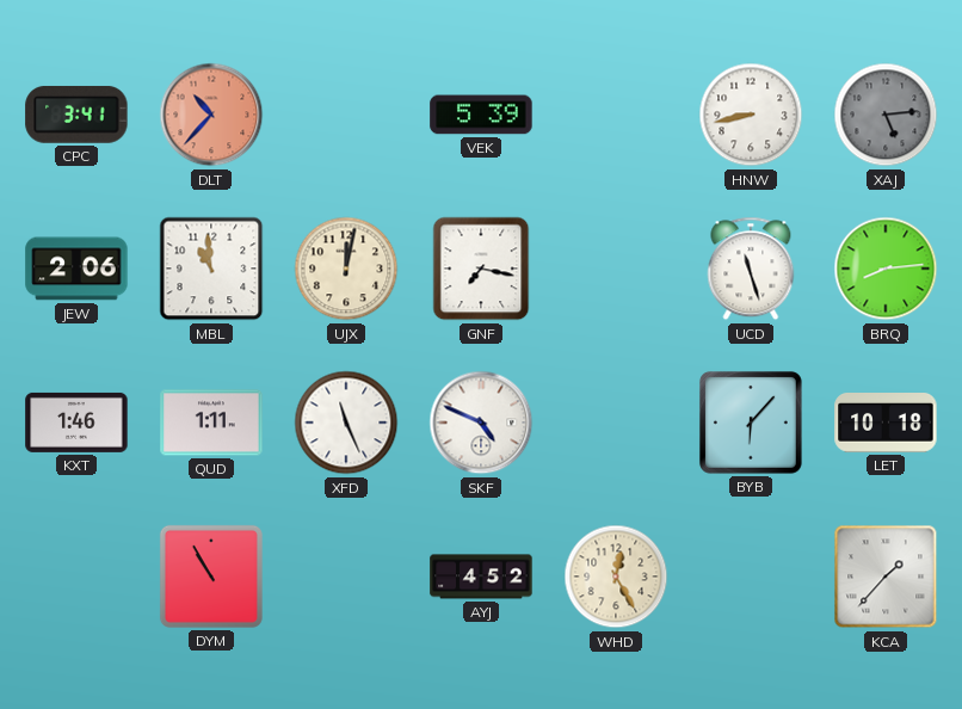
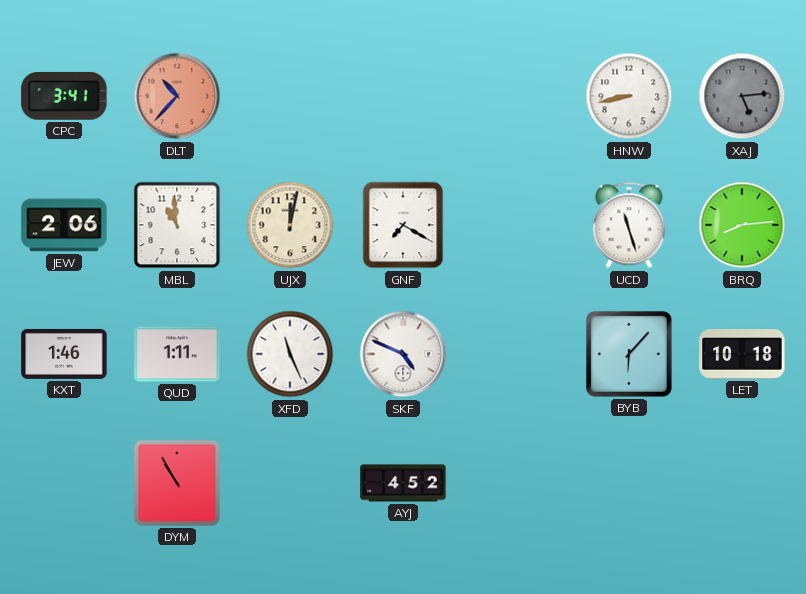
VEK: 5:39 -> none (481, 115)
GNF: 7:17 -> 7:20 (403, 225)
WHD: 12:25 -> none (616, 577)
KCA: 1:37 -> none (886, 577)
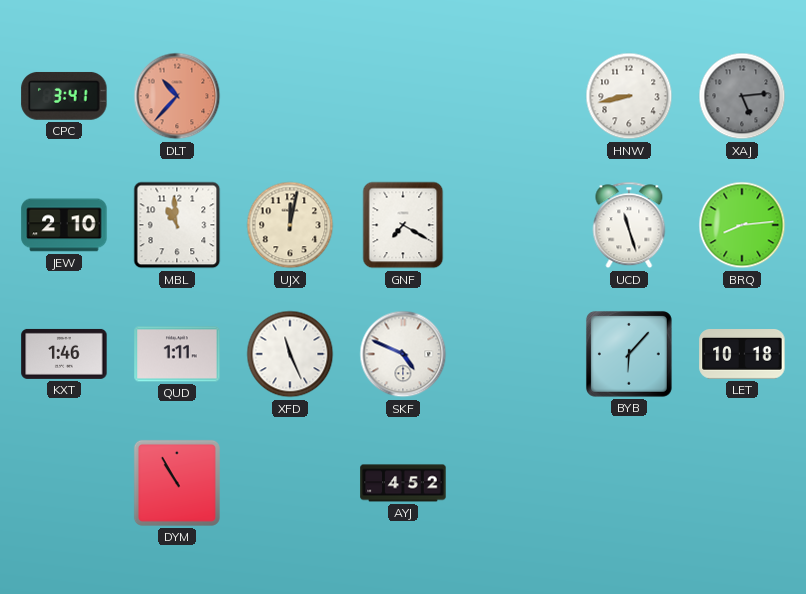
JEW: 2:06 -> 2:10 (64, 225)
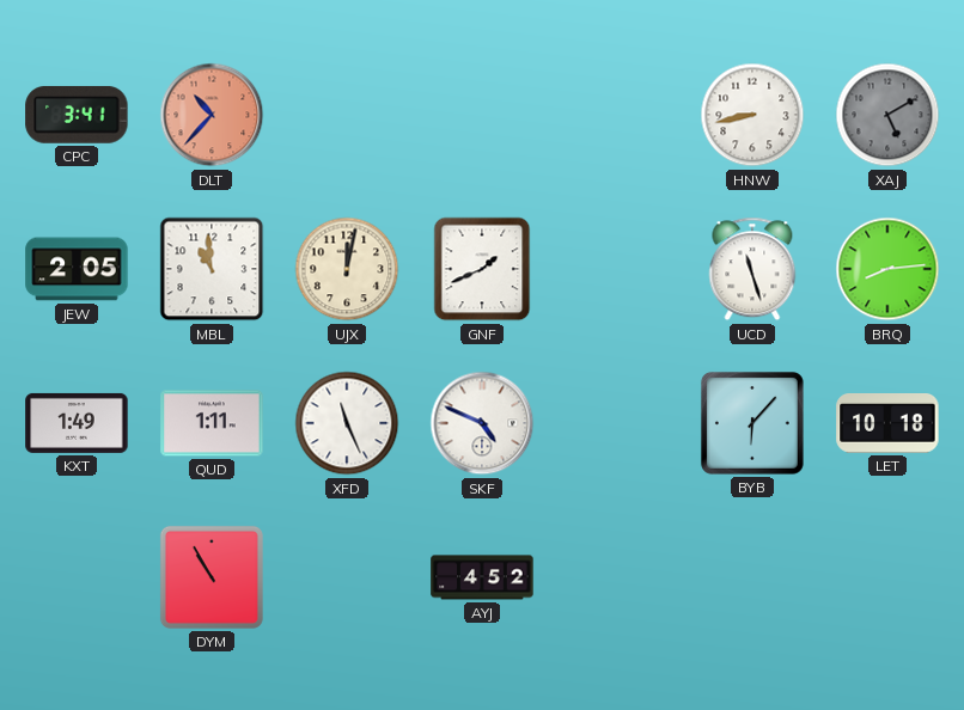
XAJ: 5:14 -> 5:10 (887, 115)
JEW: 2:10 -> 2:05 (77, 269)
GNF: 7:20 -> 1:41 (482, 269)
KXT: 1:46 -> 1:49 (77, 423)
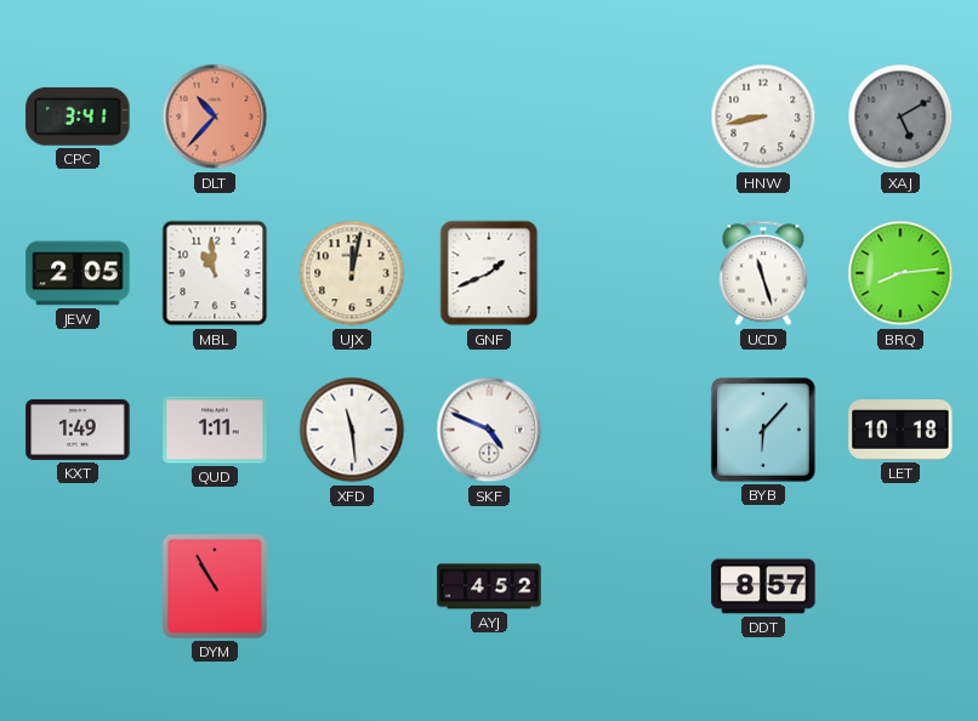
XFD: 11:26 -> 11:29 (352, 430)
DDT: none -> 8:57 (763, 586)
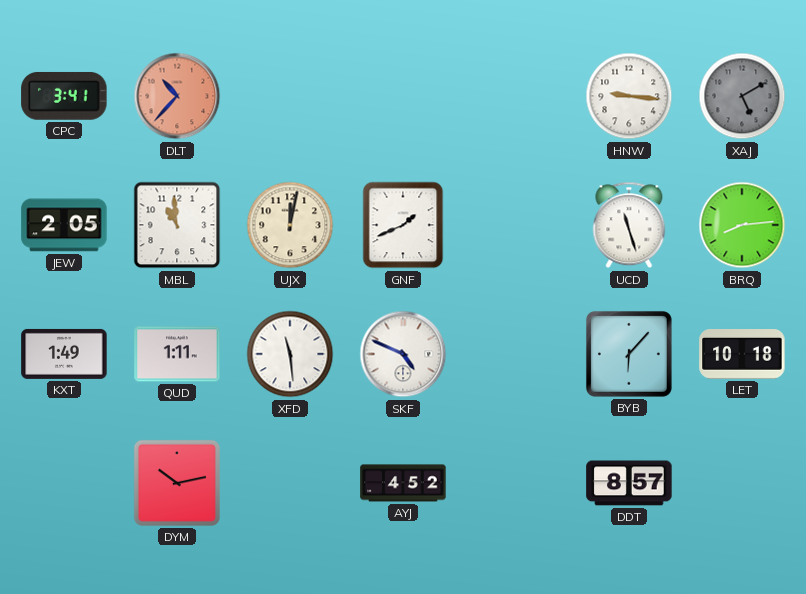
HNW: 8:43 -> 9:16 (629, 96)
DYM: 10:55 -> 10:13 (177, 483)
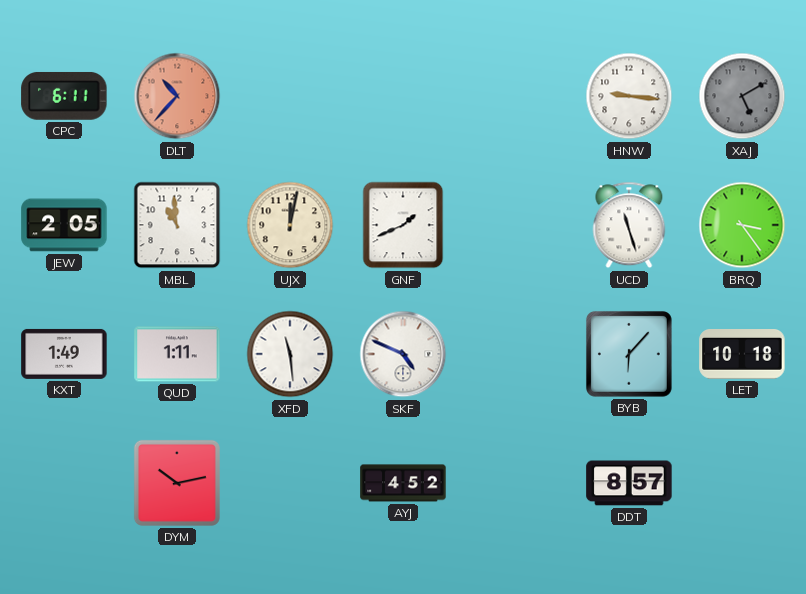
CPC: 3:41 -> 6:11 (64, 96)
BRQ: 8:14 -> 3:24 (742, 225)
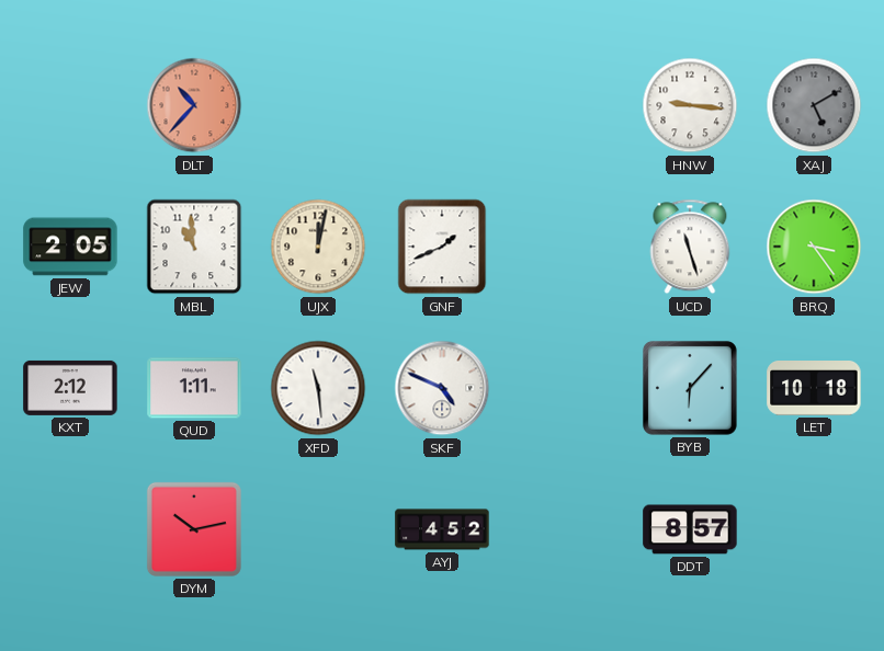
CPC: 6:11 -> none (64, 96)
KXT: 1:49 -> 2:12 (70, 388)
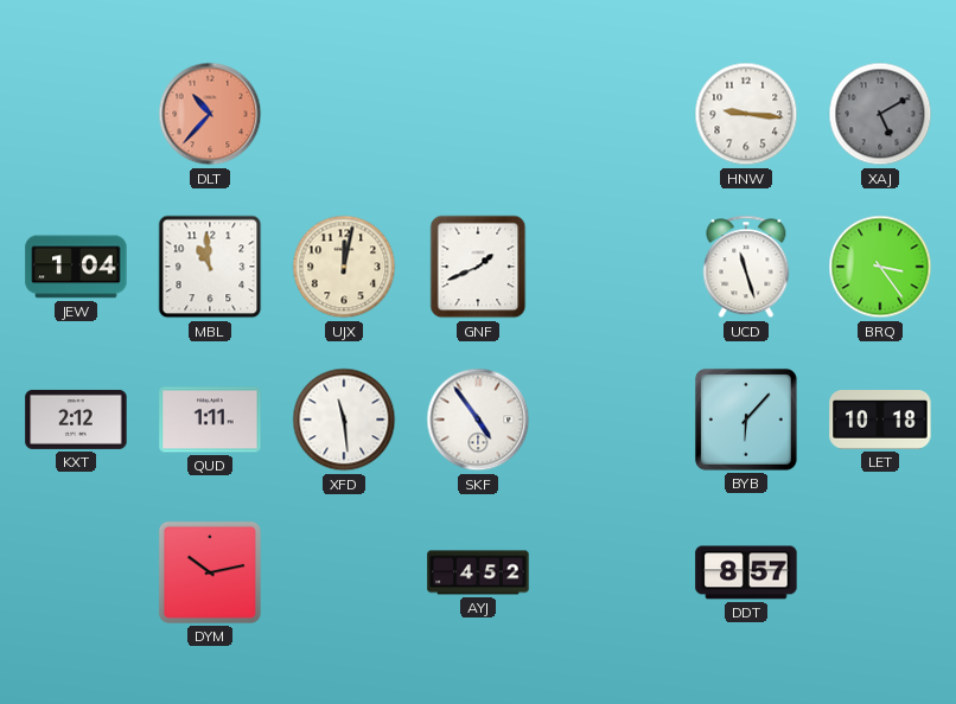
JEW: 2:05 -> 1:04 (76, 267)
SKF: 4:49 -> 4:54 (478, 420)
